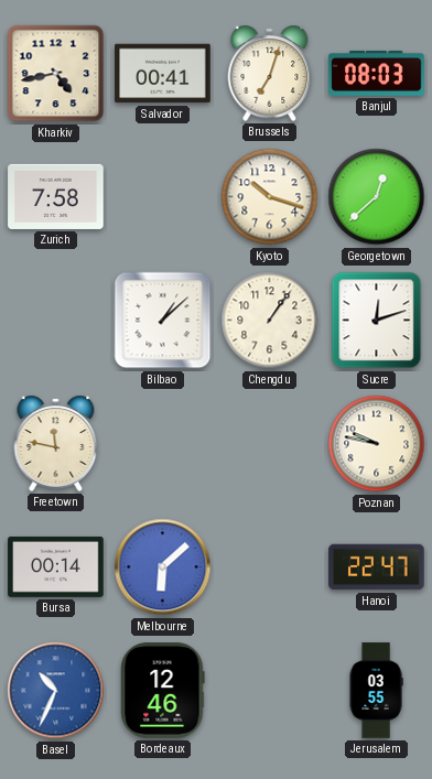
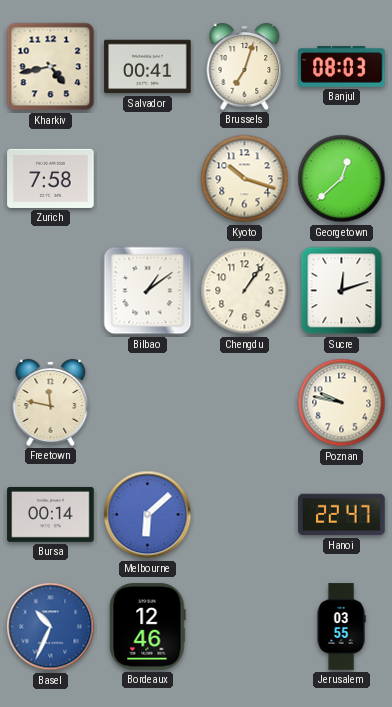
Bilbao: 1:08 -> 1:09 (148, 291)
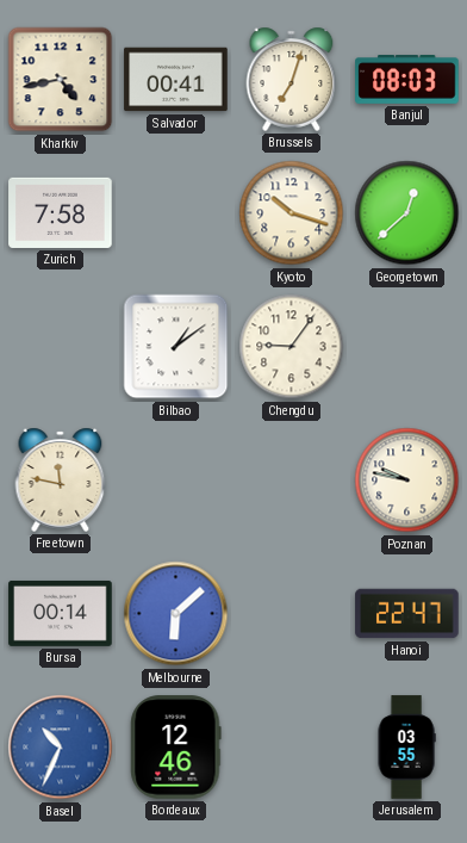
Chengdu: 1:06 -> 9:06 (292, 347)
Sucre: 12:12 -> none (342, 291)
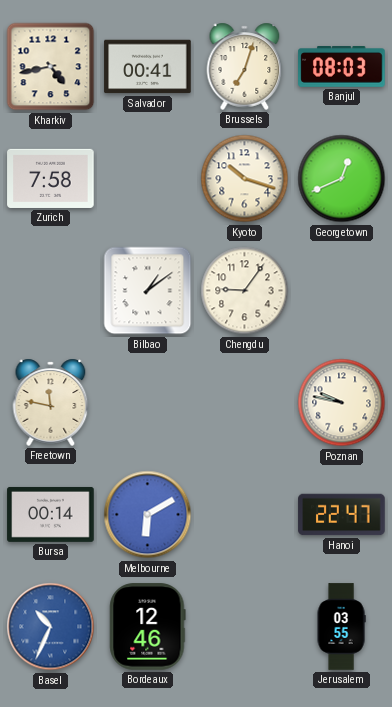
Georgetown: 12:38 -> 12:41 (342, 179)
Melbourne: 6:08 -> 6:10 (148, 515)
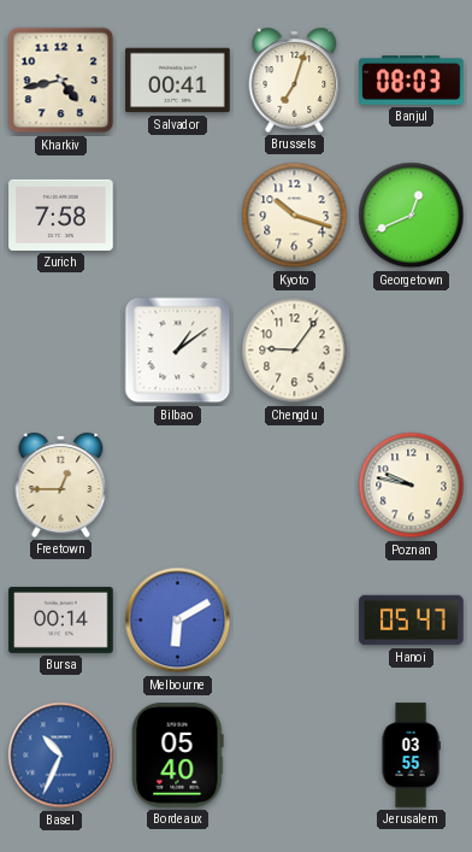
Freetown: 11:47 -> 12:45 (61, 484)
Hanoi: 22:47 -> 05:47 (412, 621)
Bordeaux: 12:46 -> 05:40 (178, 756)
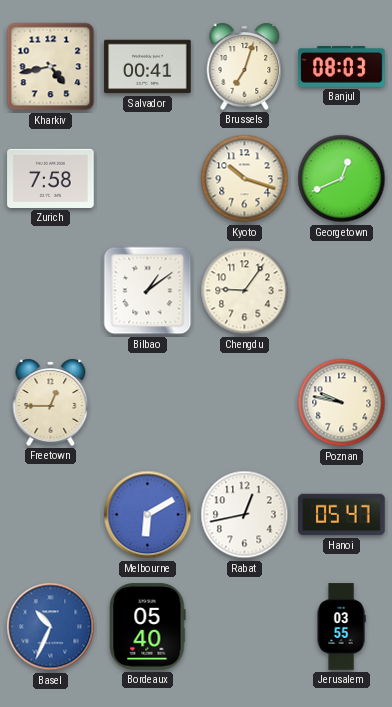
Bursa: 00:14 -> none (61, 619)
Rabat: none -> 12:43 (245, 515)
